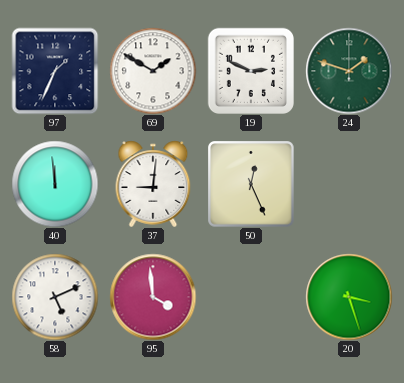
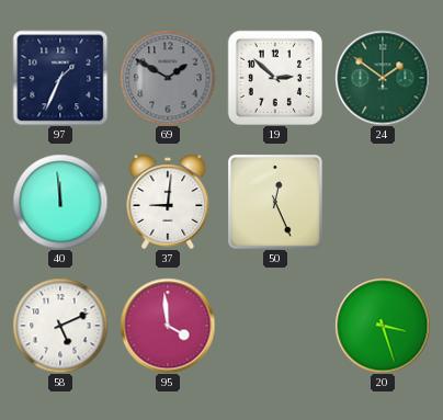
69 dial: white -> grey (168, 78)
19: 2:49 -> 2:52 (274, 77)
24: 1:48 -> 1:51 (383, 78)
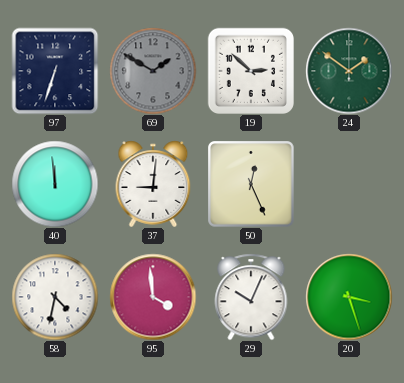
97: 1:34 -> 6:33 (55, 71)
58: 5:11 -> 4:32 (55, 297)
29: none -> 10:04 (251, 297)
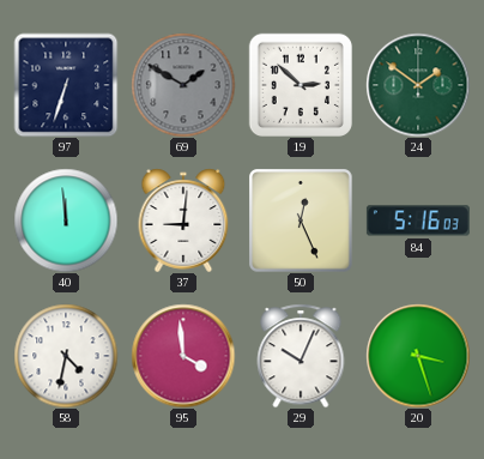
84: none -> 5:16 (418, 221)
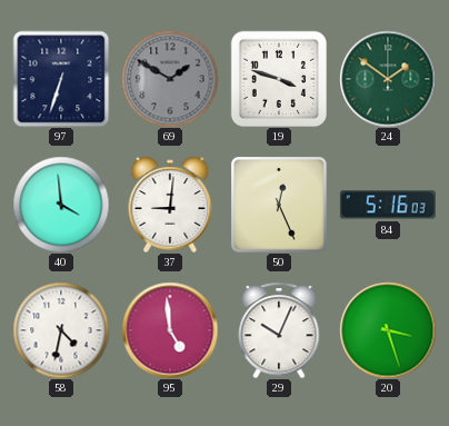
19: 2:52 -> 3:48 (278, 78)
40: 11:59 -> 3:59 (61, 205)
95: 3:59 -> 4:59 (170, 330)
